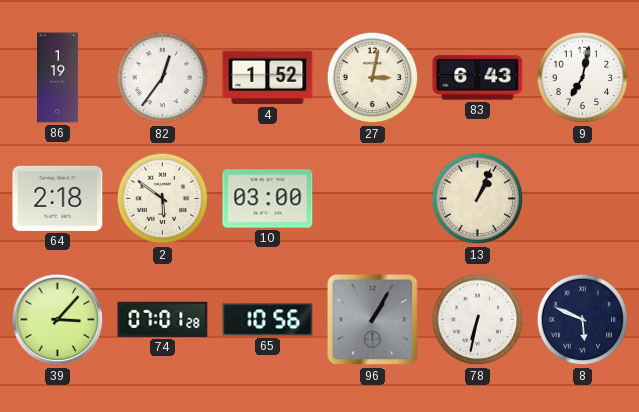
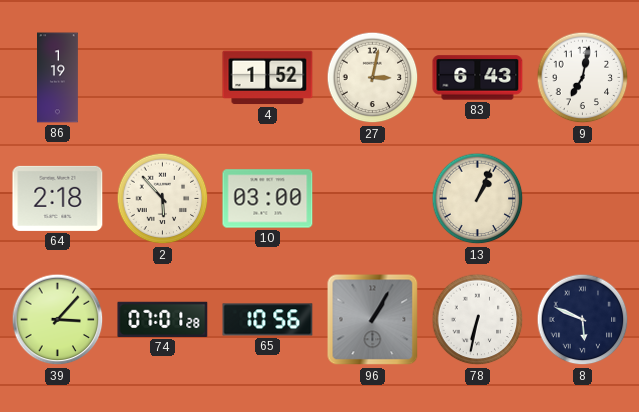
82: 12:36 -> none (163, 78)
2: 5:51 -> 5:53 (163, 199)
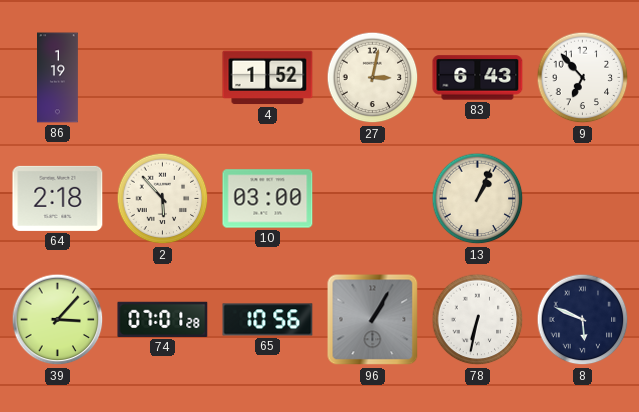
9: 7:02 -> 6:53 (583, 78)
